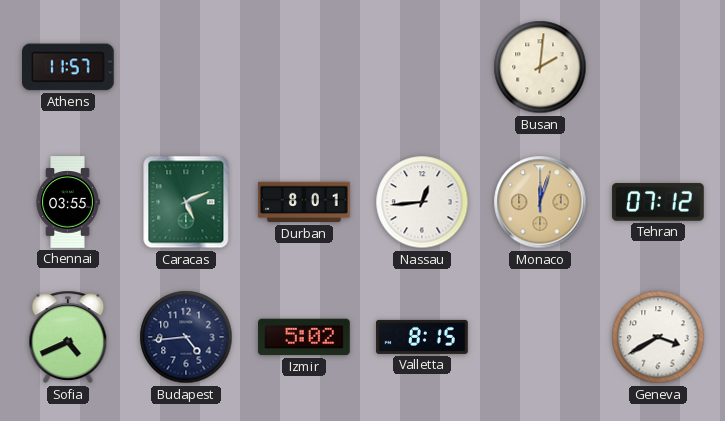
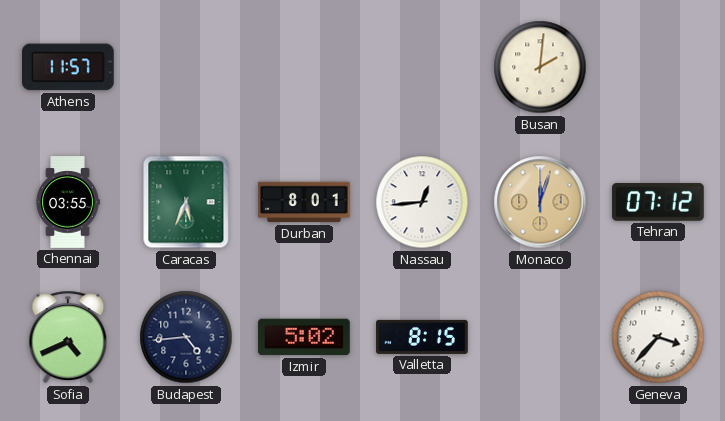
Caracas: 5:11 -> 5:34 (186, 202)
Geneva: 3:40 -> 3:37 (658, 337)
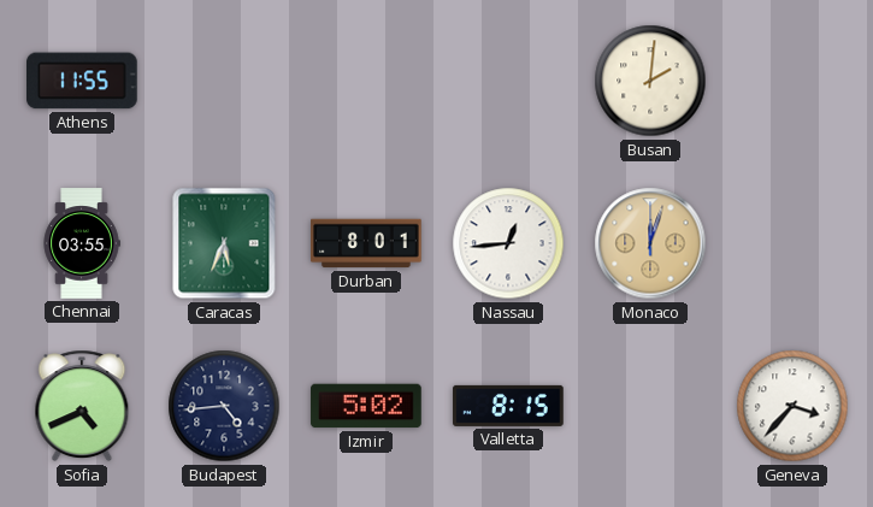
Athens: 11:57 -> 11:55 (83, 81)
Tehran: 07:12 -> none (658, 202)
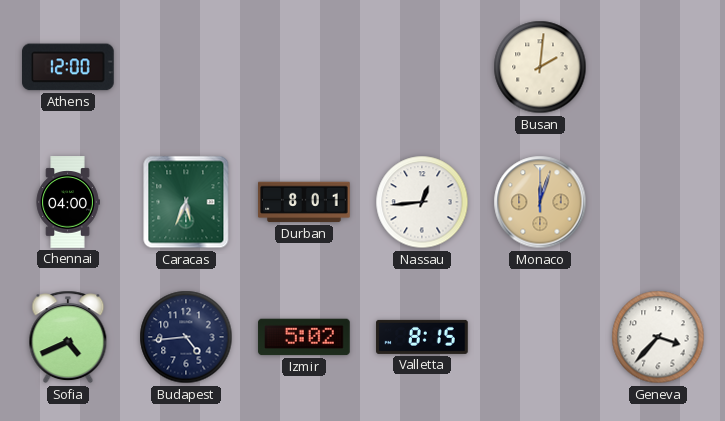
Athens: 11:55 -> 12:00 (69, 67)
Chennai: 03:55 -> 04:00 (68, 202)
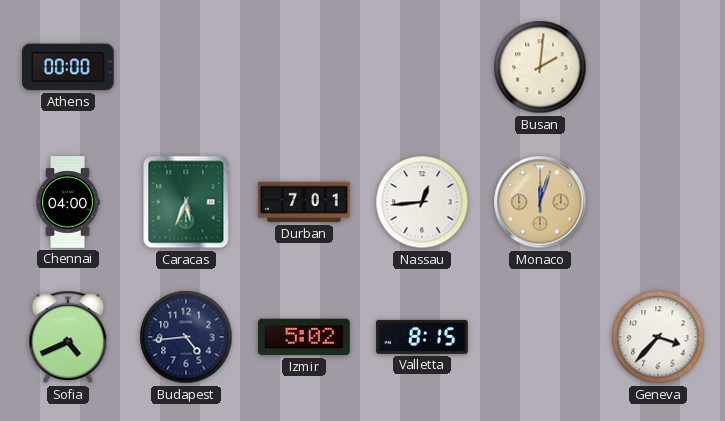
Athens: 12:00 -> 00:00 (69, 67)
Durban: 8:01 -> 7:01 (304, 202)
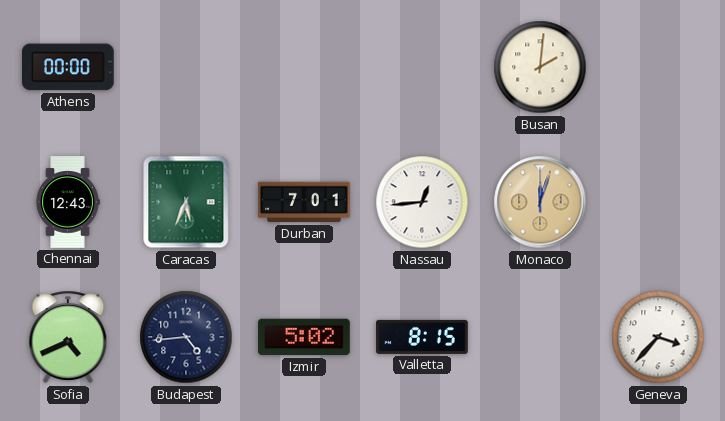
Chennai: 04:00 -> 12:43 (68, 202)
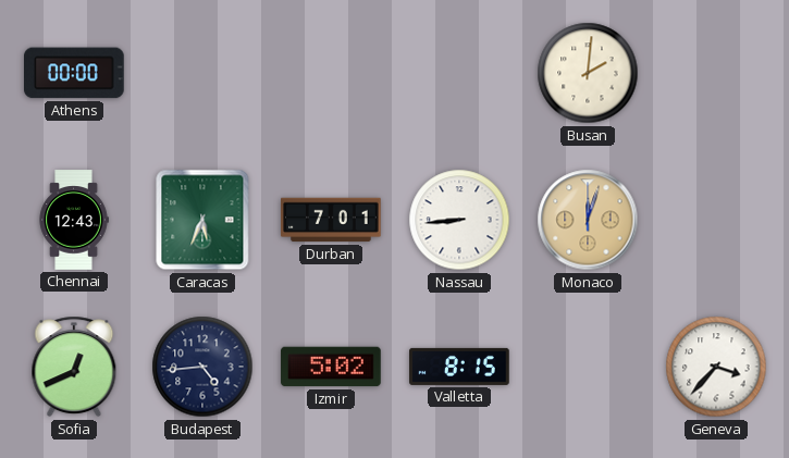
Nassau: 12:44 -> 8:44 (459, 220)
Sofia: 4:41 -> 12:41 (74, 367)
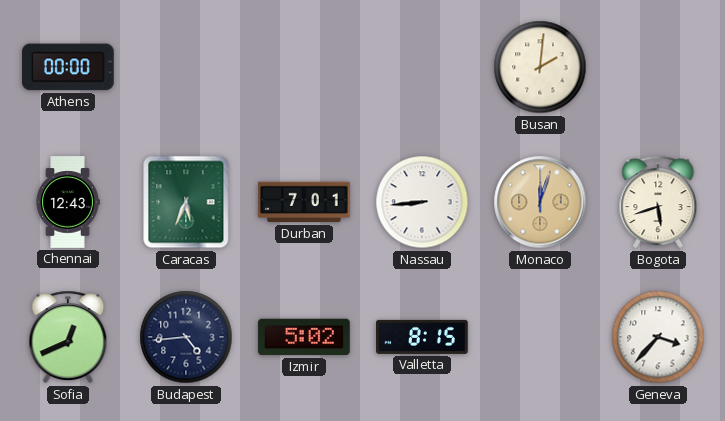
Bogota: none -> 5:42 (658, 202)
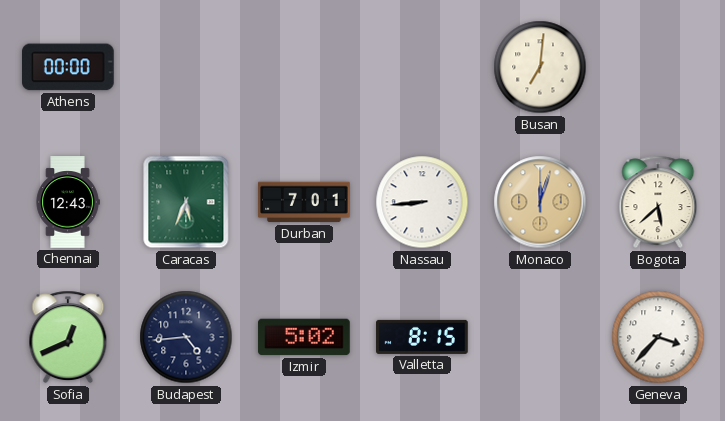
Busan: 2:01 -> 7:01 (540, 67)
Bogota: 5:42 -> 5:38 (658, 202)
